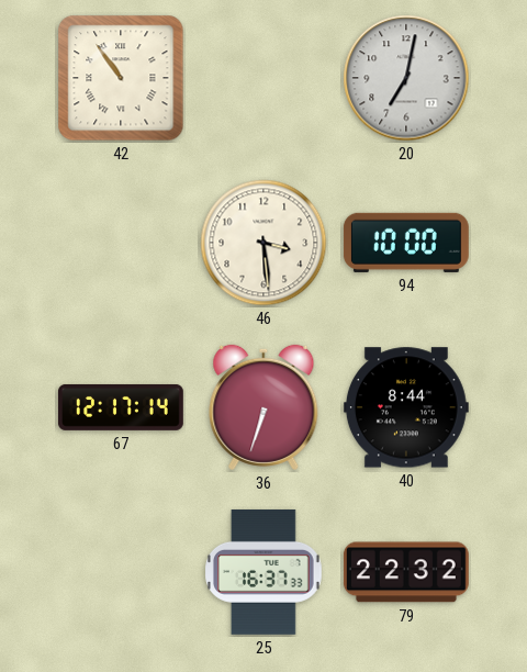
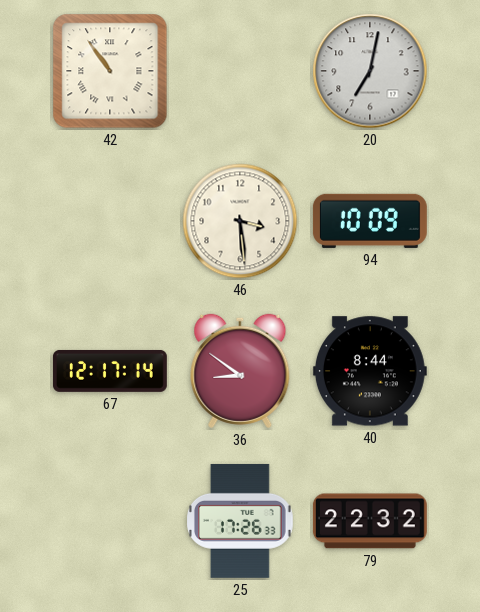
94: 10:00 -> 10:09 (370, 221)
36: 6:33 -> 8:51 (240, 371)
25: 16:37 -> 17:26 (241, 521)
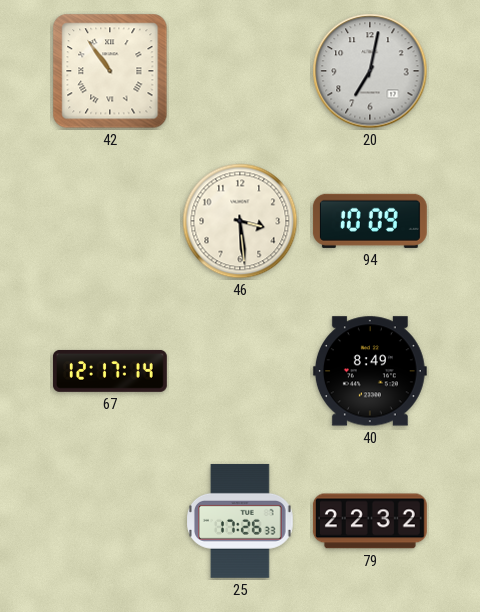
36: 8:51 -> none (240, 371)
40: 8:44 -> 8:49 (370, 371)
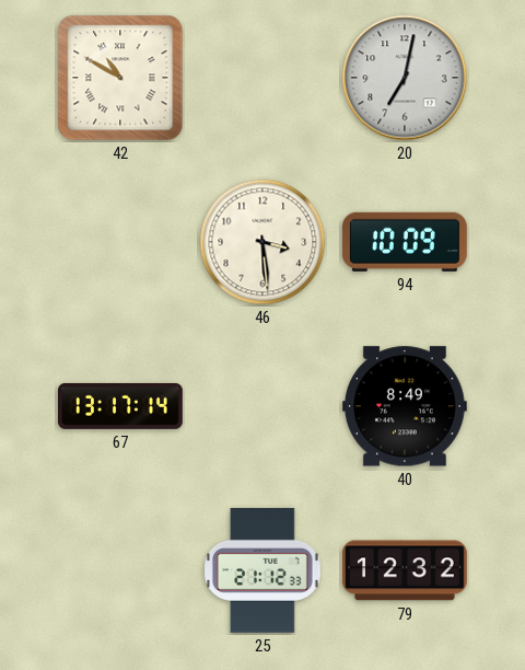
42: 10:54 -> 10:50 (120, 78)
67: 12:17 -> 13:17 (120, 406)
25: 17:26 -> 21:12 (264, 570)
79: 22:32 -> 12:32 (405, 570)
